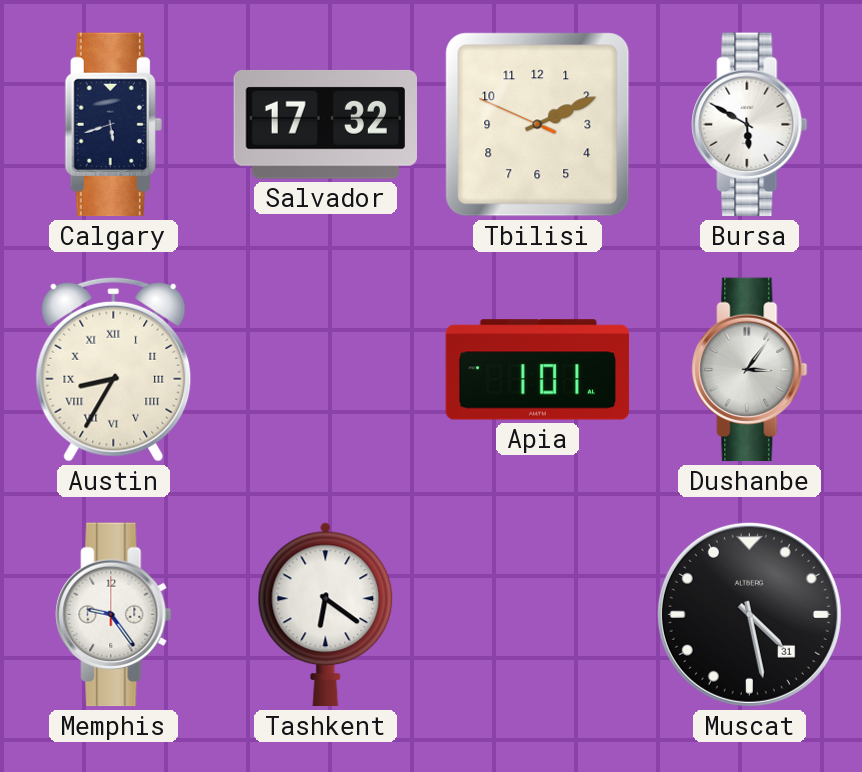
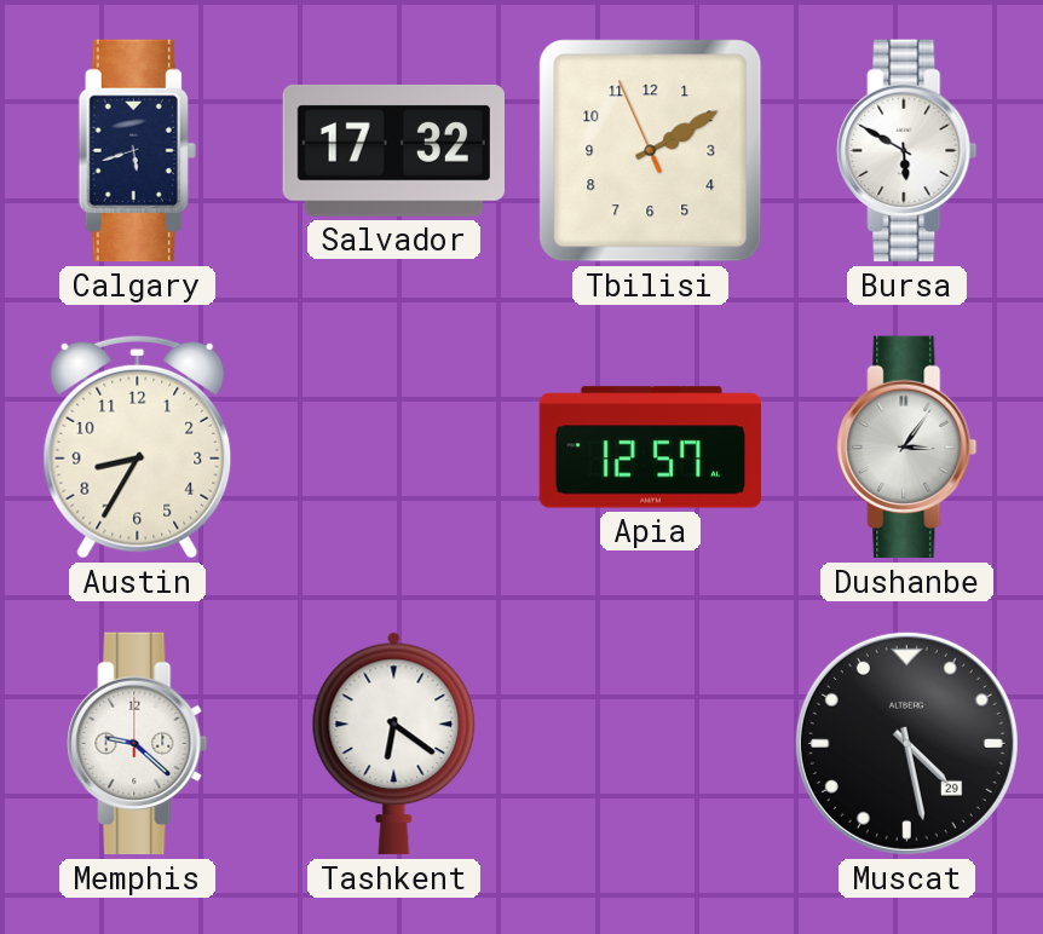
Tbilisi: 2:10 -> 2:09 (651, 151)
Austin numerals: Roman -> Arabic (138, 446)
Apia: 1:01 -> 12:57 (651, 448)
Memphis: 9:24 -> 9:22 (138, 744)
Muscat date: 31 -> 29 (906, 743)
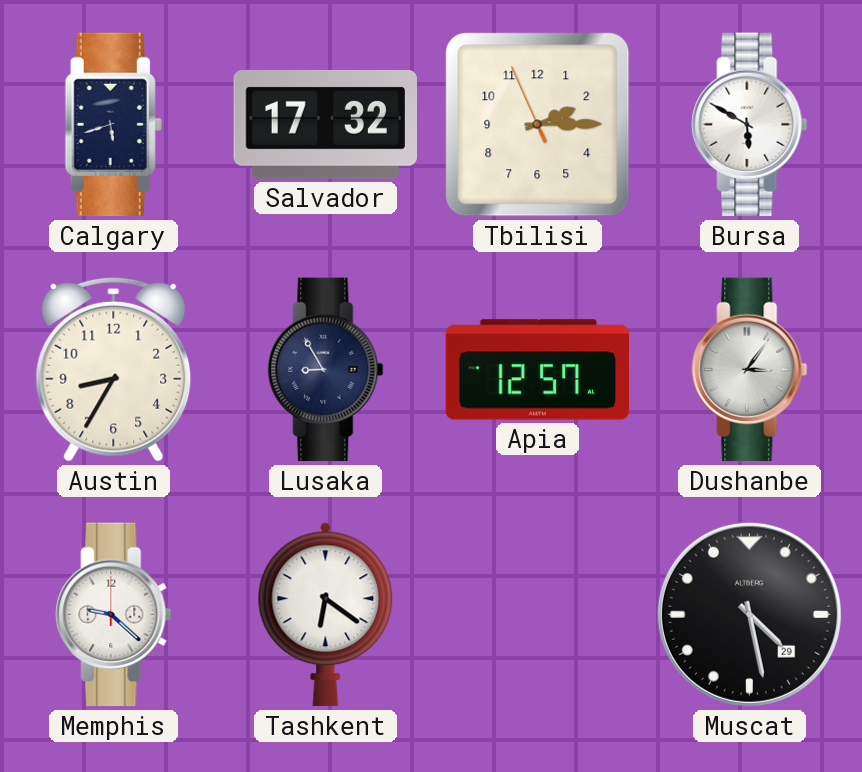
Tbilisi: 2:09 -> 2:14 (538, 125)
Lusaka: none -> 8:55 (326, 370)
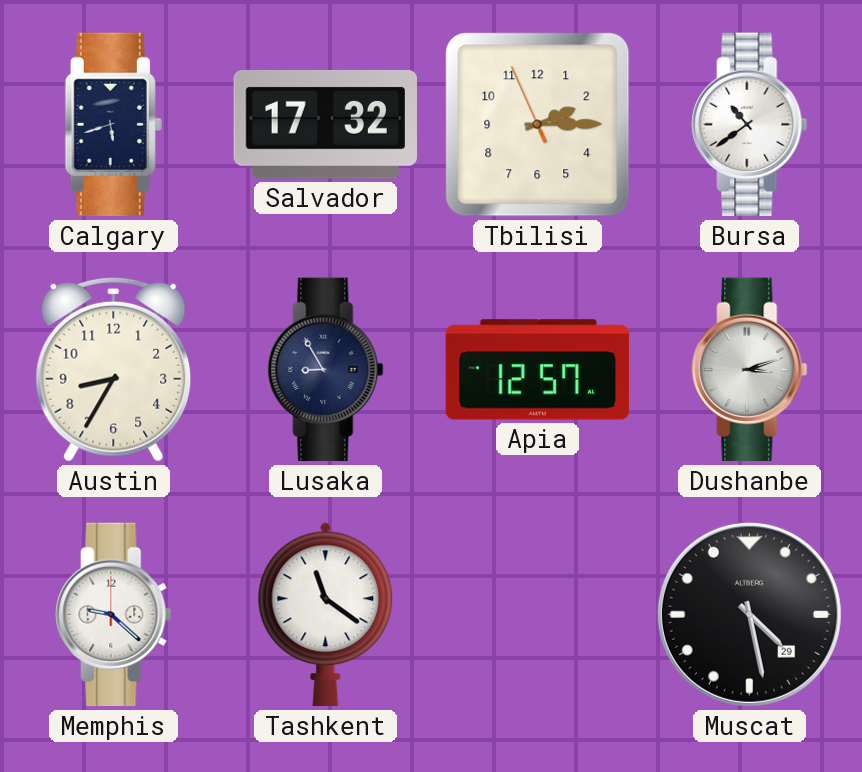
Bursa: 5:50 -> 10:39 (750, 125)
Dushanbe: 3:06 -> 3:12 (750, 370)
Tashkent: 6:21 -> 11:21 (326, 615)
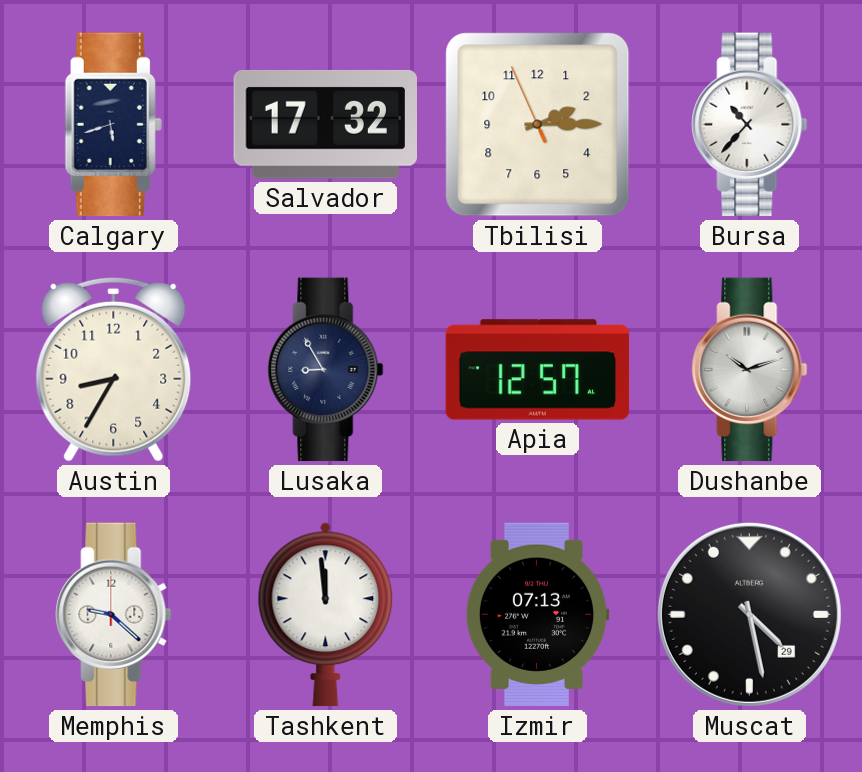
Bursa: 10:39 -> 10:37 (750, 125)
Dushanbe: 3:12 -> 10:12 (750, 370)
Tashkent: 11:21 -> 11:59 (326, 615)
Izmir: none -> 07:13 (537, 615)
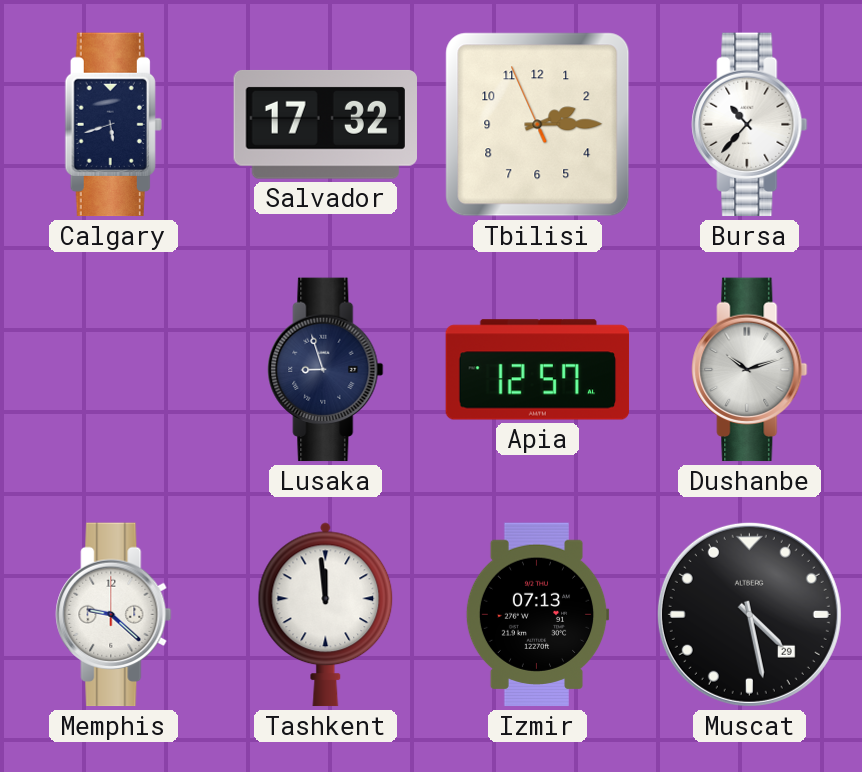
Austin: 8:35 -> none (114, 369)
Lusaka: 8:55 -> 8:57 (326, 370)
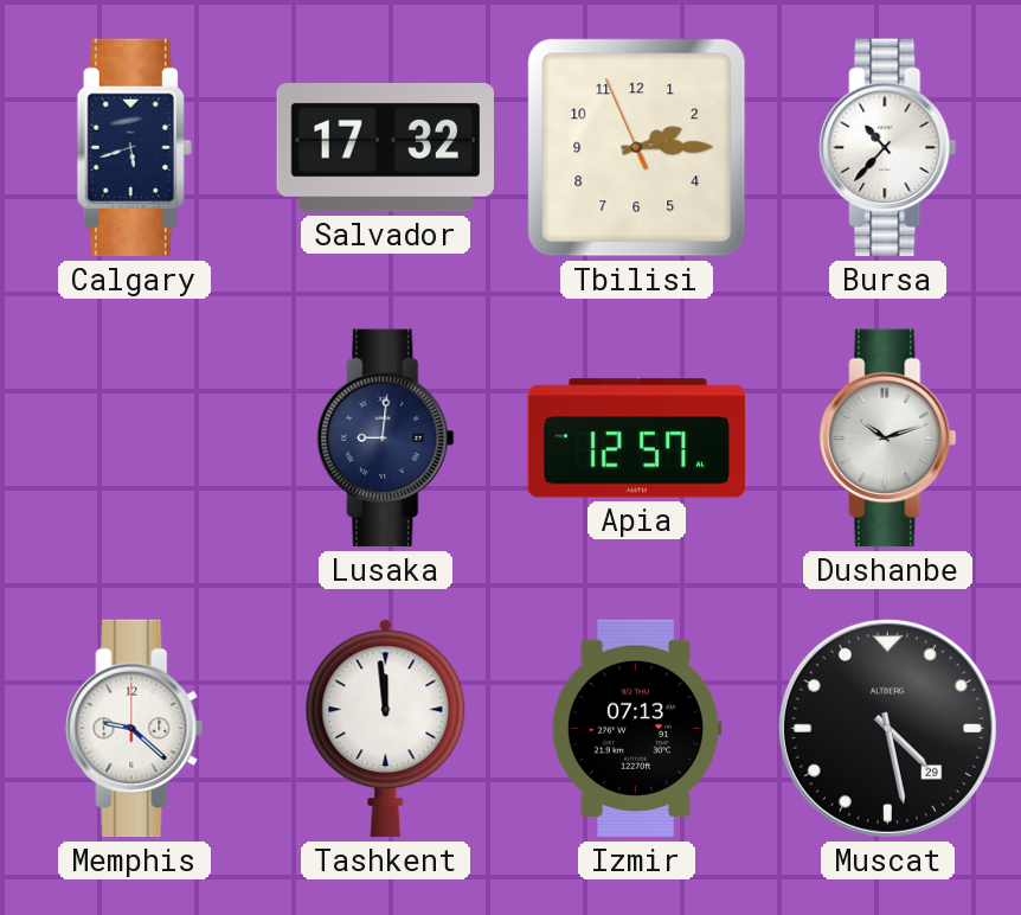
Lusaka: 8:57 -> 9:01 (386, 439)
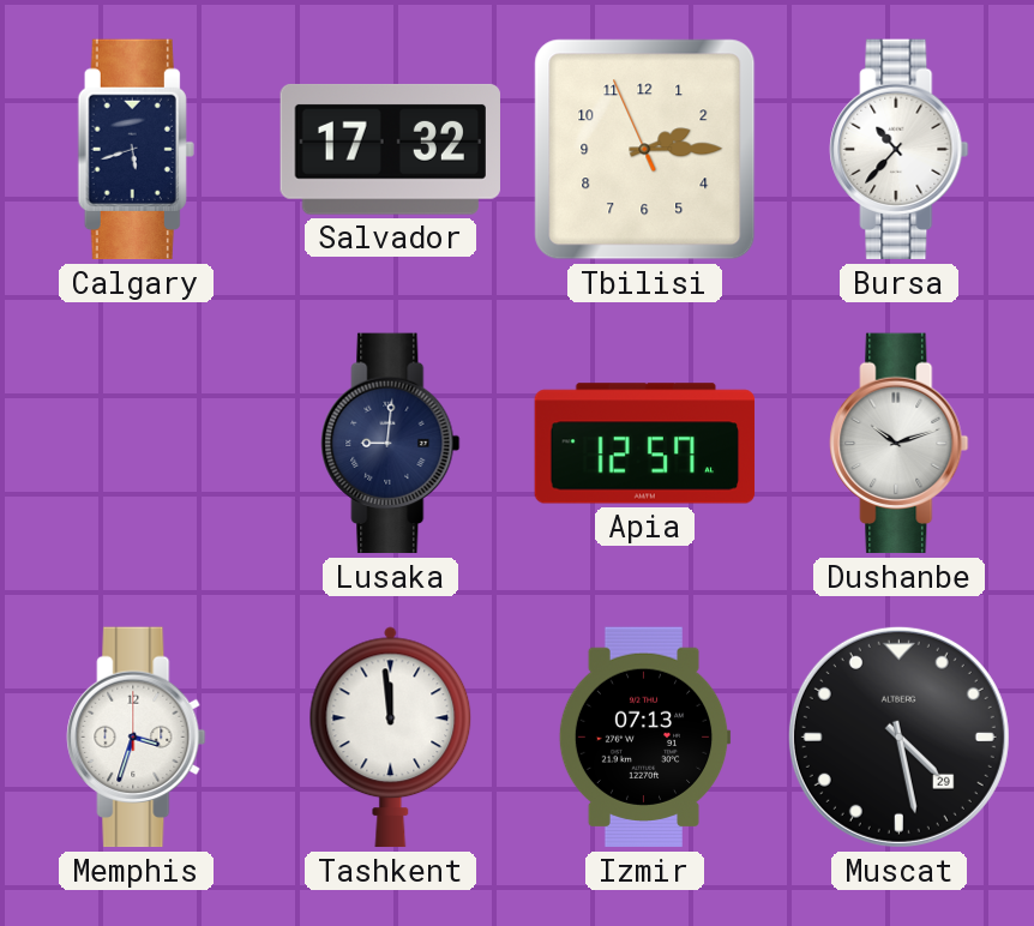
Memphis: 9:22 -> 3:33 (137, 738)
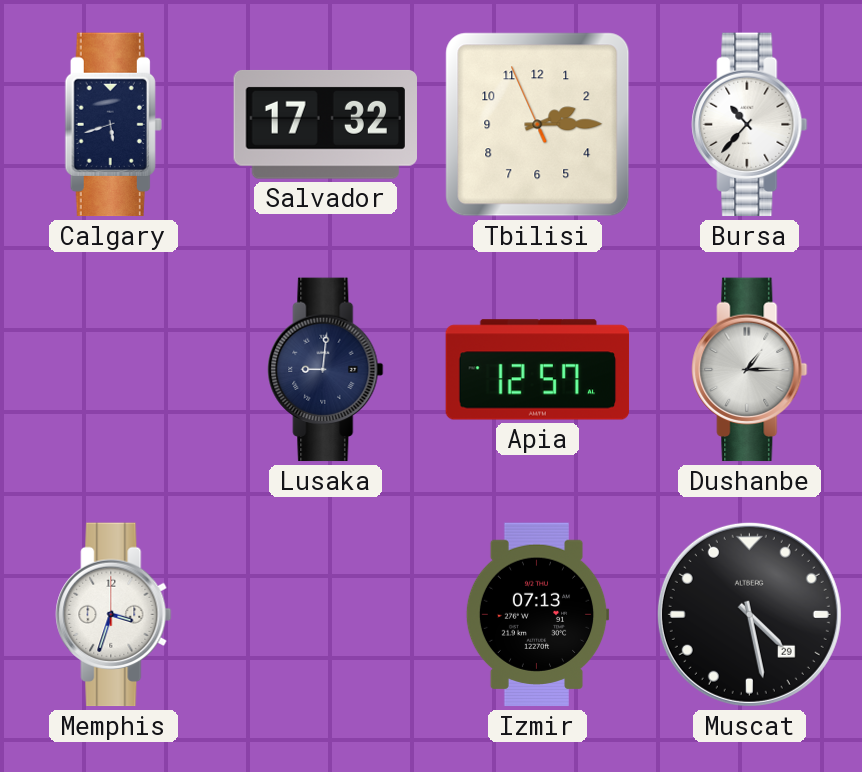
Dushanbe: 10:12 -> 1:15 (750, 370)
Tashkent: 11:59 -> none (391, 738)
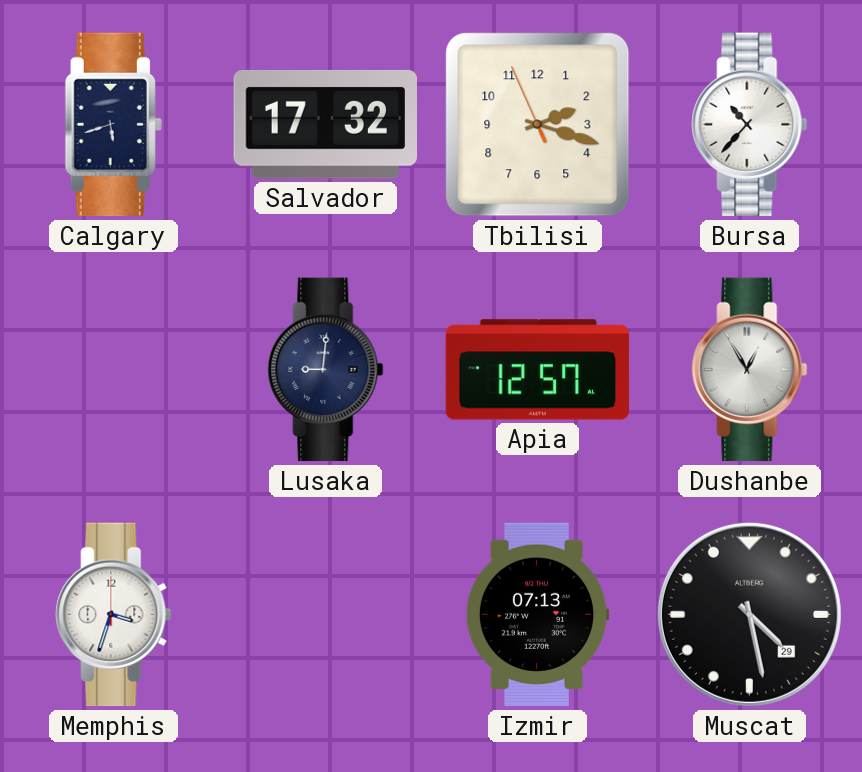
Tbilisi: 2:14 -> 2:17 (538, 125)
Dushanbe: 1:15 -> 12:55 (750, 370)
